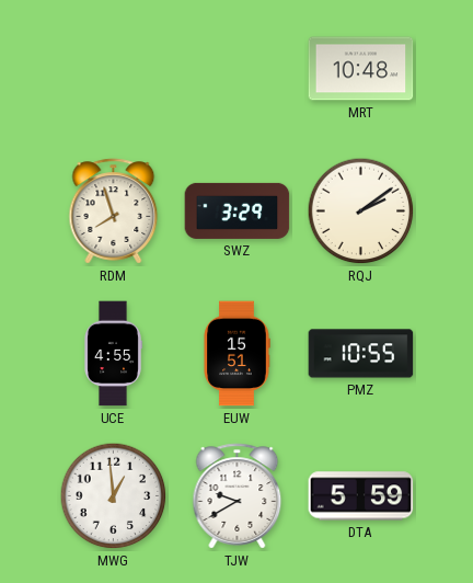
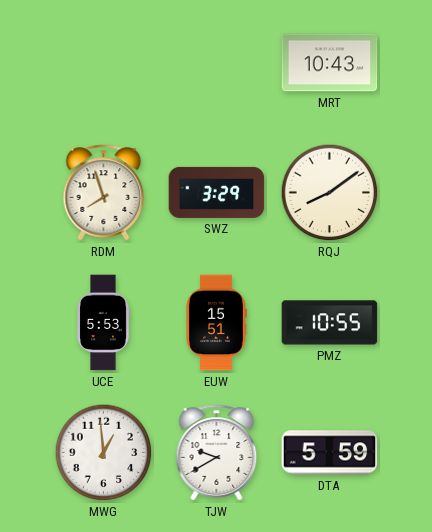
MRT: 10:48 -> 10:43 (330, 63)
RQJ: 2:09 -> 8:09 (330, 193)
UCE: 4:55 -> 5:53 (103, 323)
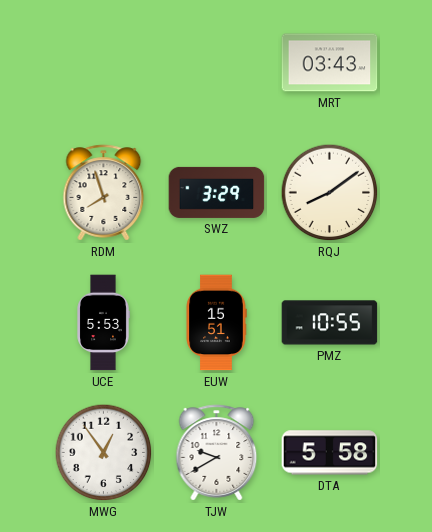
MRT: 10:43 -> 03:43 (330, 63)
MWG: 12:59 -> 12:54 (104, 453)
DTA: 5:59 -> 5:58 (330, 453)
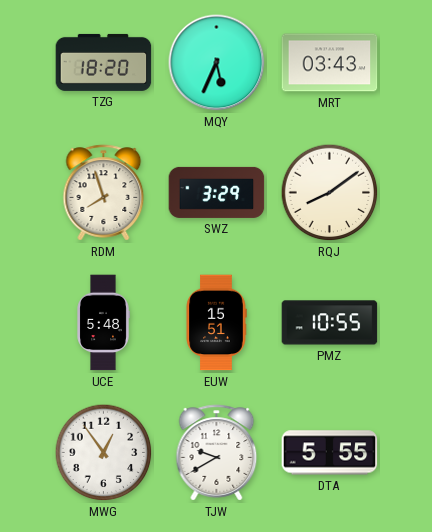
TZG: none -> 18:20 (104, 62)
MQY: none -> 5:34 (217, 63)
UCE: 5:53 -> 5:48 (103, 323)
DTA: 5:58 -> 5:55 (330, 453)
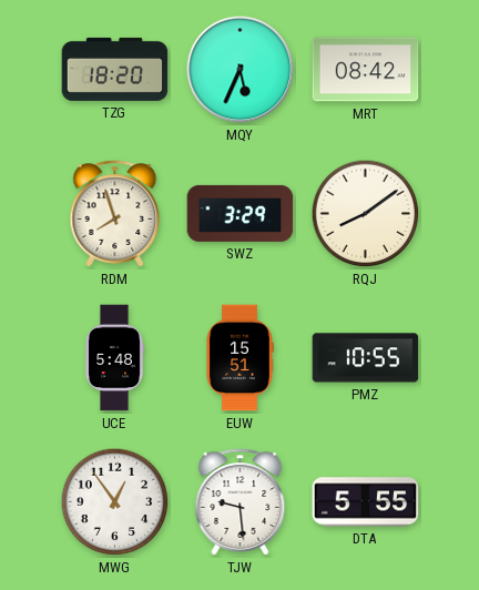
MRT: 03:43 -> 08:42 (366, 70)
TJW: 9:40 -> 9:29 (241, 502)
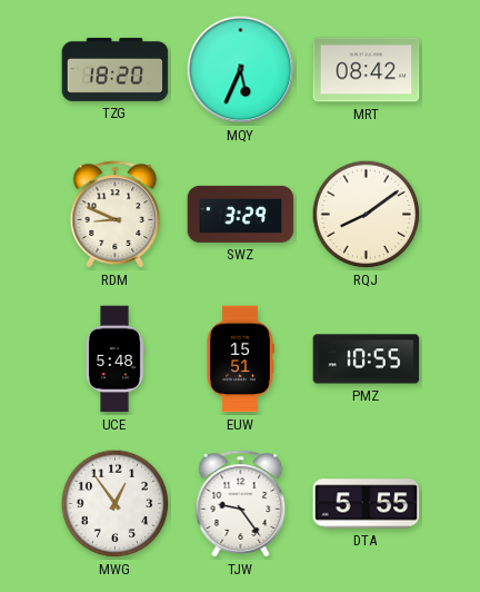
RDM: 7:57 -> 8:49 (116, 215)
TJW: 9:29 -> 9:24 (241, 504)
